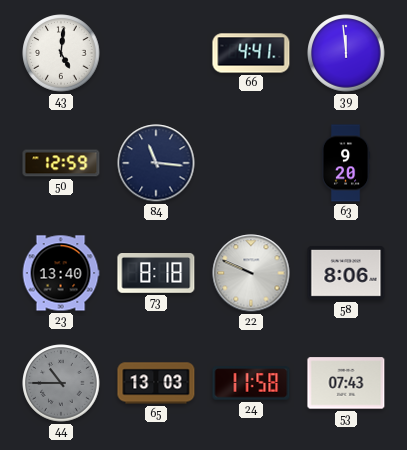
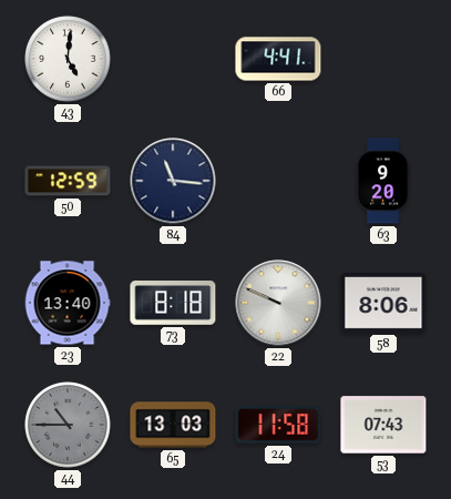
39: 11:59 -> none (346, 53)
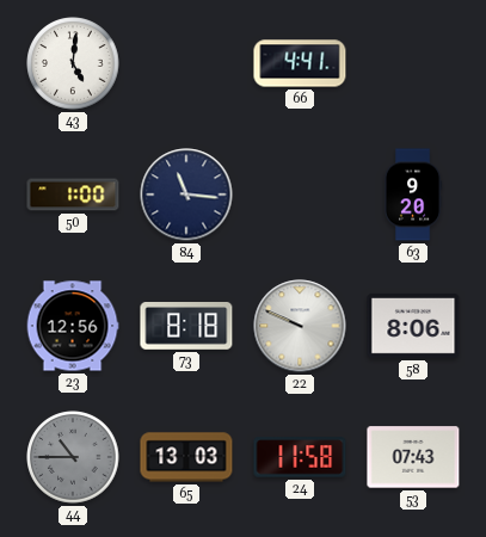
50: 12:59 -> 1:00 (73, 195)
23: 13:40 -> 12:56 (73, 326)
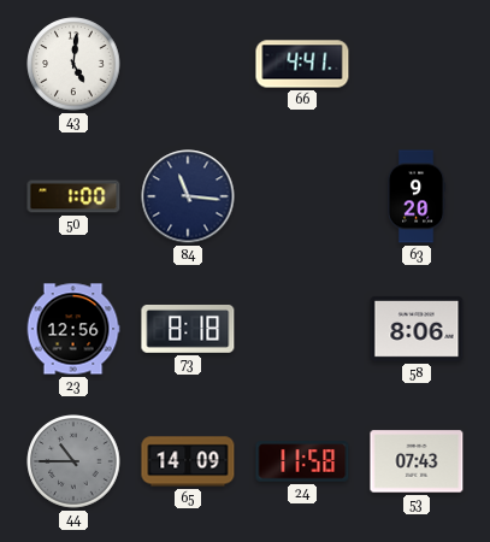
22: 9:49 -> none (300, 326)
65: 13:03 -> 14:09 (188, 461)
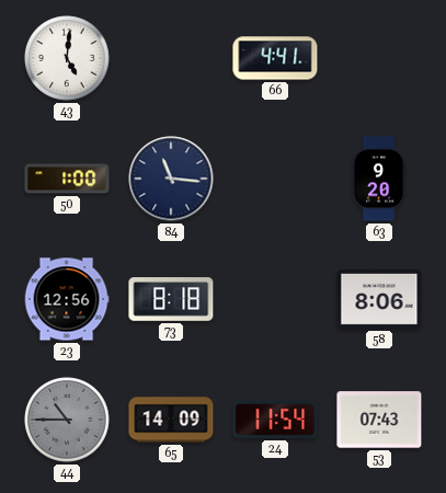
24: 11:58 -> 11:54 (275, 420)
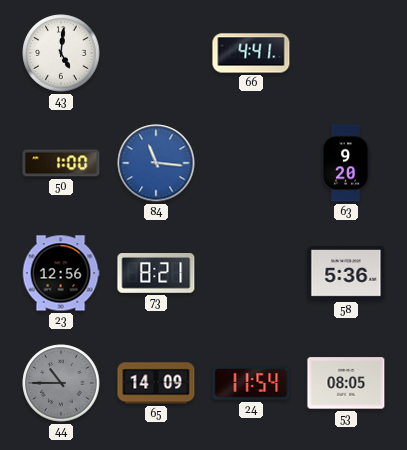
84 dial: navy -> blue (156, 163)
73: 8:18 -> 8:21 (156, 274)
58: 8:06 -> 5:36 (346, 273)
53: 07:43 -> 08:05 (346, 383)
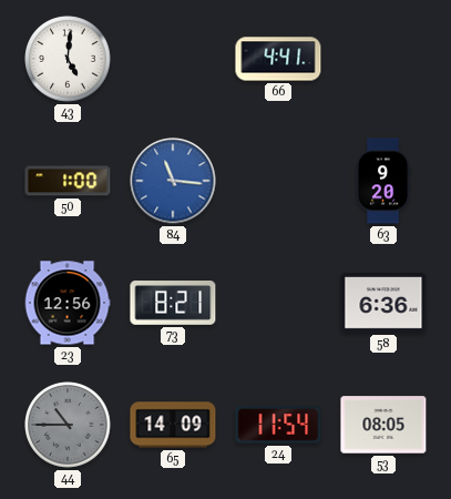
58: 5:36 -> 6:36 (383, 303)
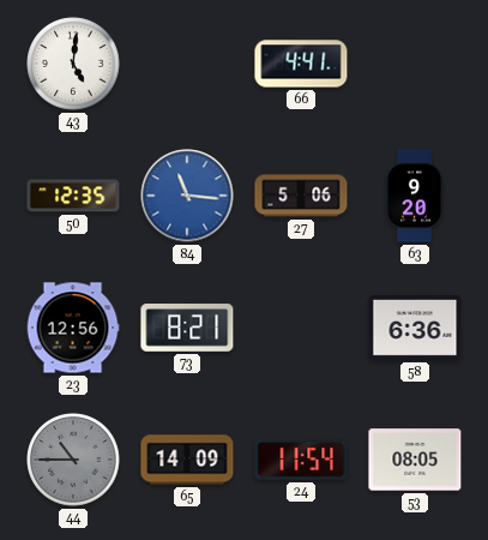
50: 1:00 -> 12:35 (73, 196)
27: none -> 5:06 (301, 196)
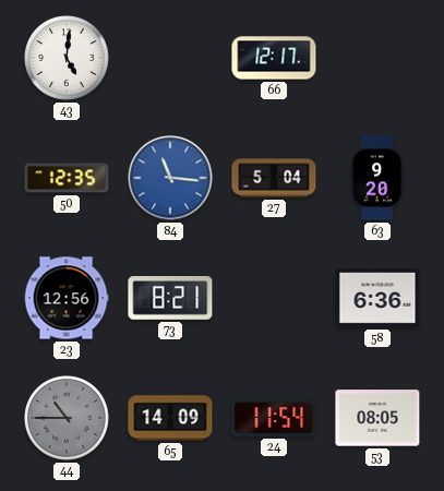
66: 4:41 -> 12:17 (274, 58)
27: 5:06 -> 5:04 (274, 178)
